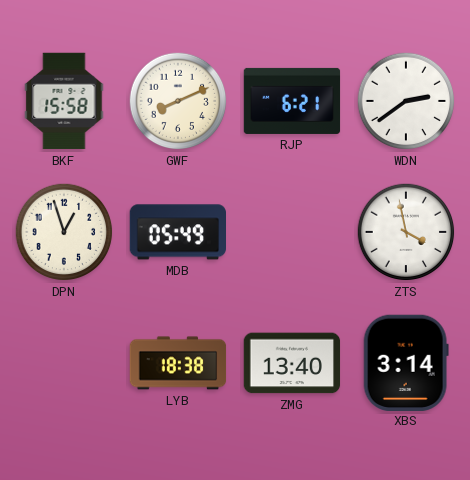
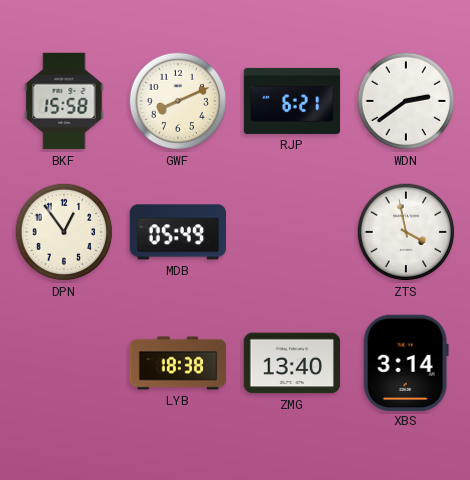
DPN: 12:57 -> 12:54 (64, 232)
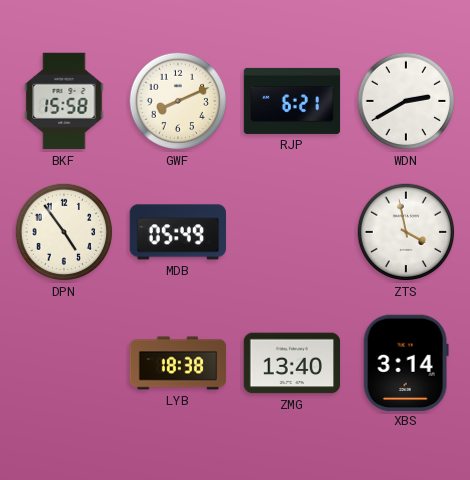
WDN: 2:39 -> 2:40 (406, 101)
DPN: 12:54 -> 4:54 (64, 232)
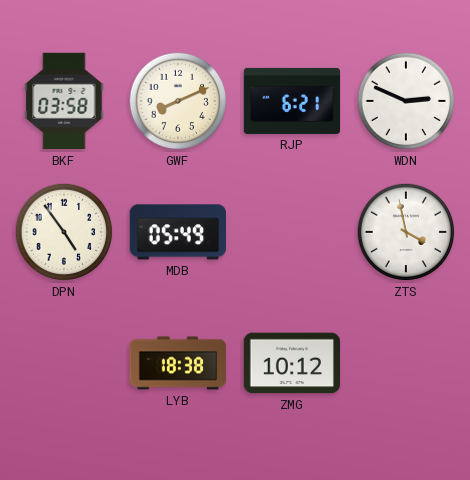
BKF: 15:58 -> 03:58 (64, 101)
WDN: 2:40 -> 2:49 (406, 101)
ZMG: 13:40 -> 10:12 (292, 363)
XBS: 3:14 -> none (406, 362)
